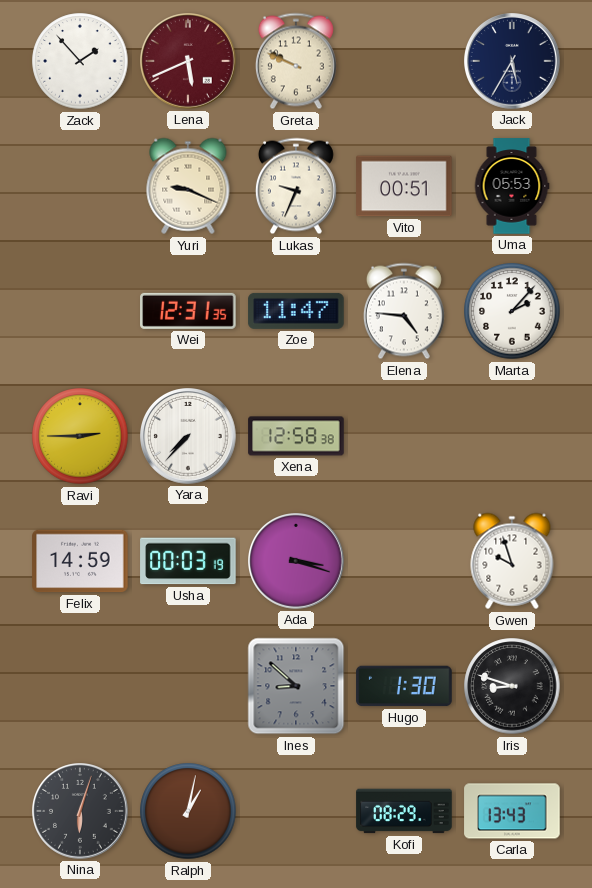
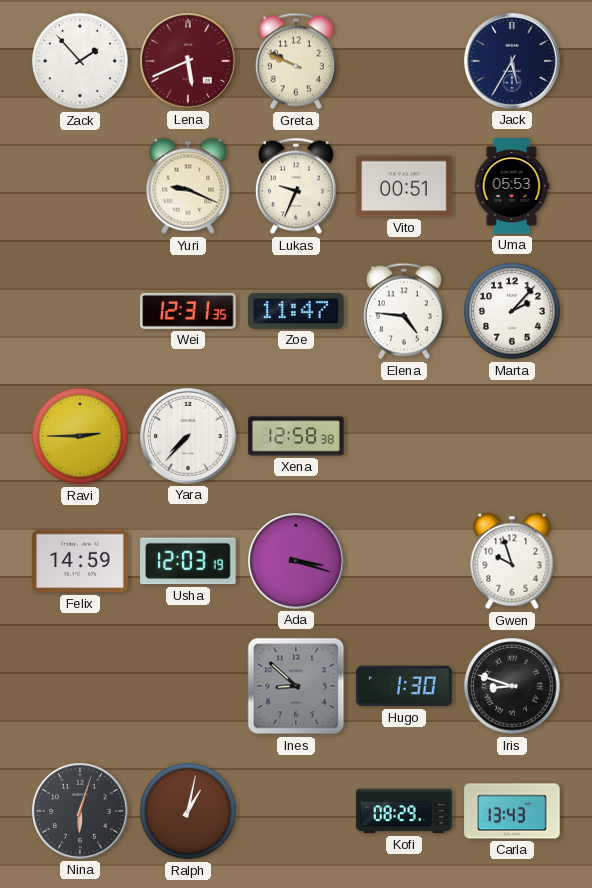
Usha: 00:03 -> 12:03 (188, 561)
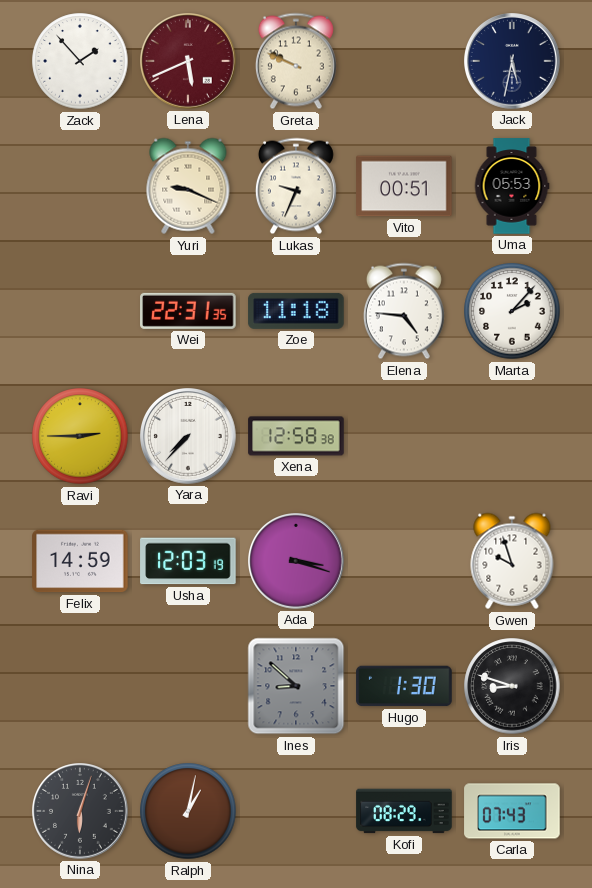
Jack: 5:35 -> 5:32 (513, 62)
Wei: 12:31 -> 22:31 (188, 311)
Zoe: 11:47 -> 11:18 (296, 311)
Carla: 13:43 -> 07:43 (512, 811)
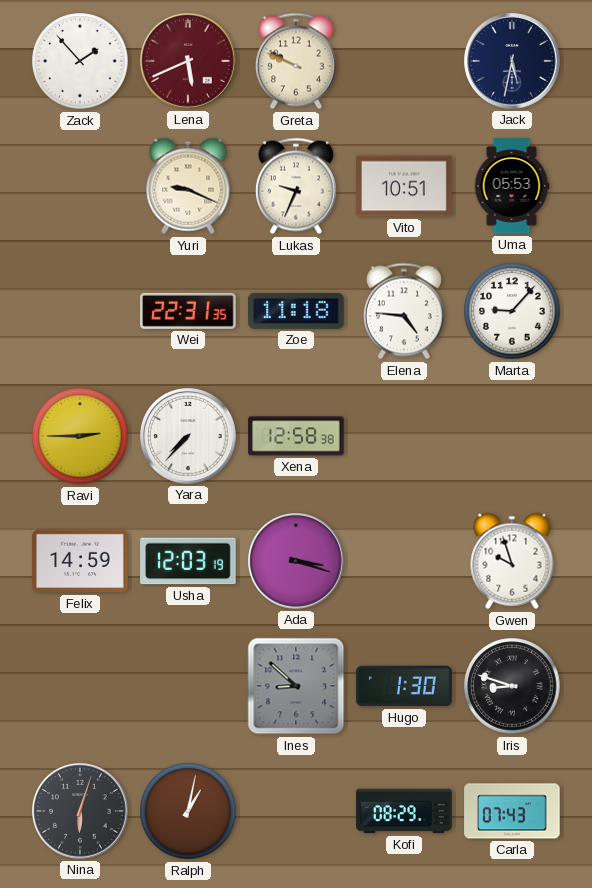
Vito: 00:51 -> 10:51 (404, 186)
Marta: 2:07 -> 9:07 (512, 311)
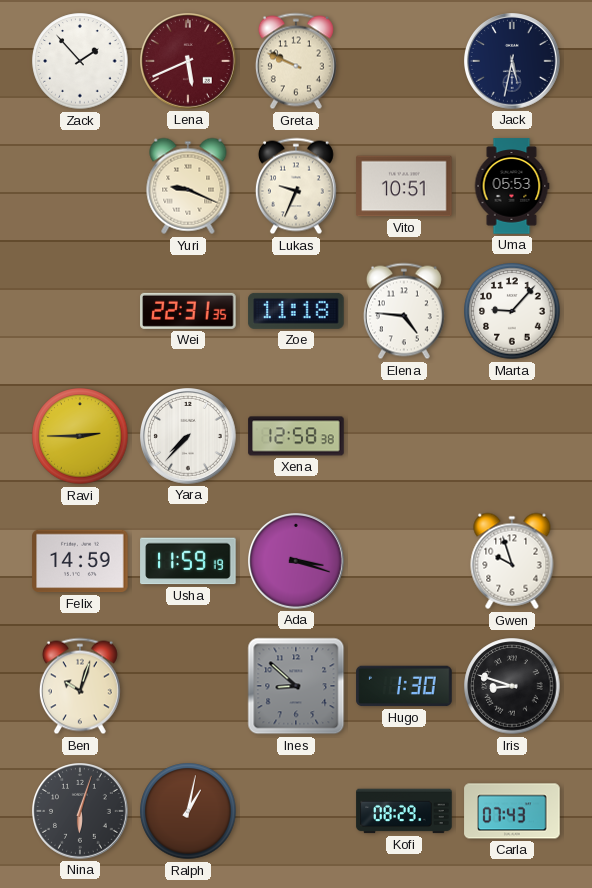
Usha: 12:03 -> 11:59 (188, 561)
Ben: none -> 10:03 (80, 686)
